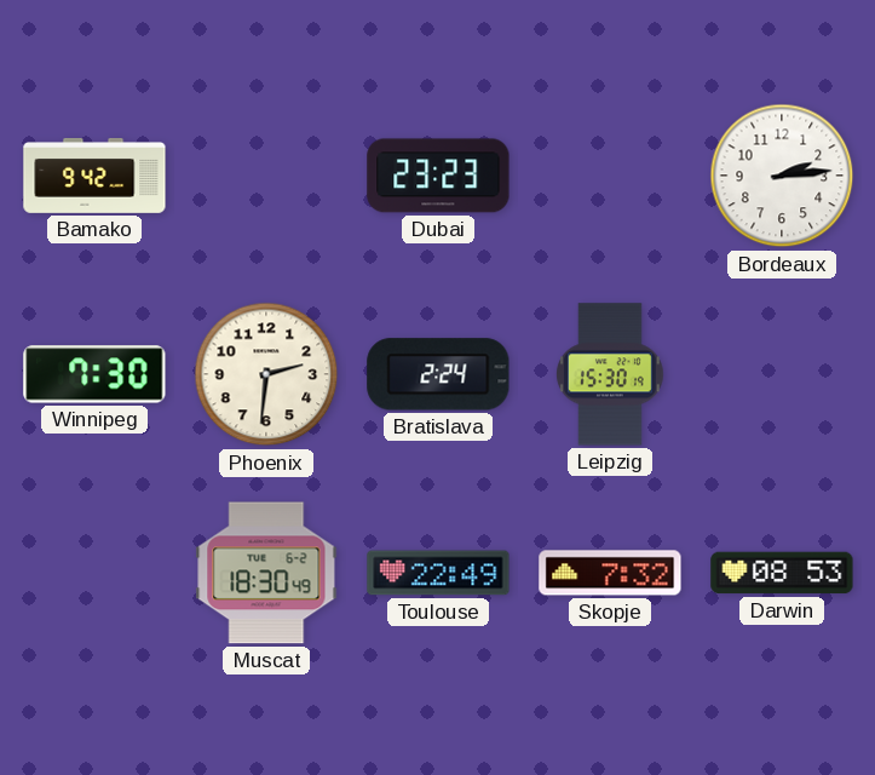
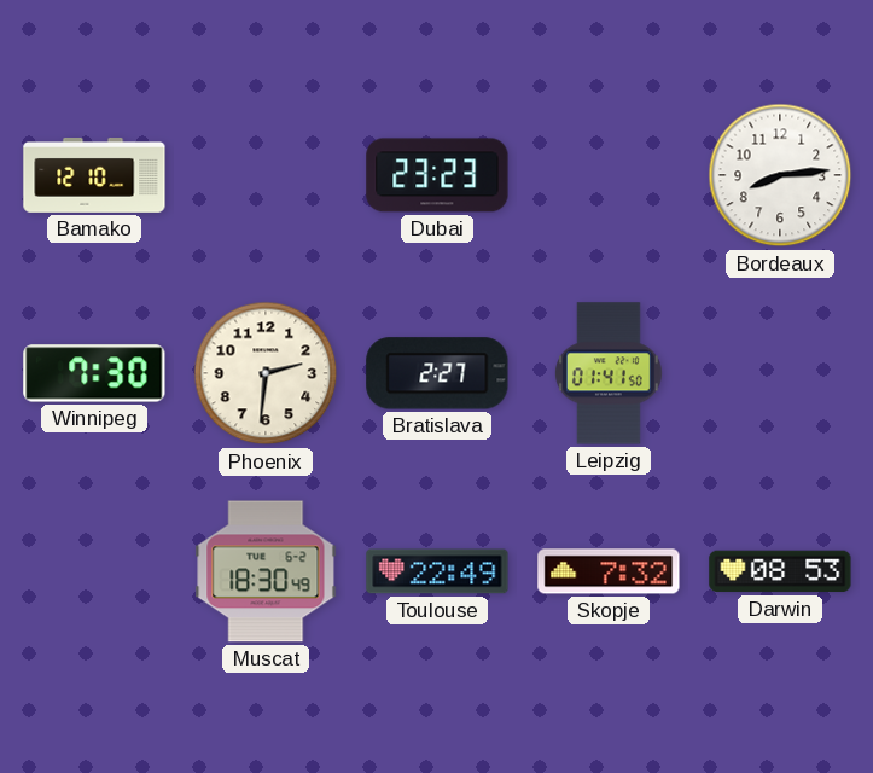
Bamako: 9:42 -> 12:10 (94, 176)
Bordeaux: 2:14 -> 8:14 (780, 175)
Bratislava: 2:24 -> 2:27 (437, 373)
Leipzig: 15:30 -> 01:41 (610, 373)
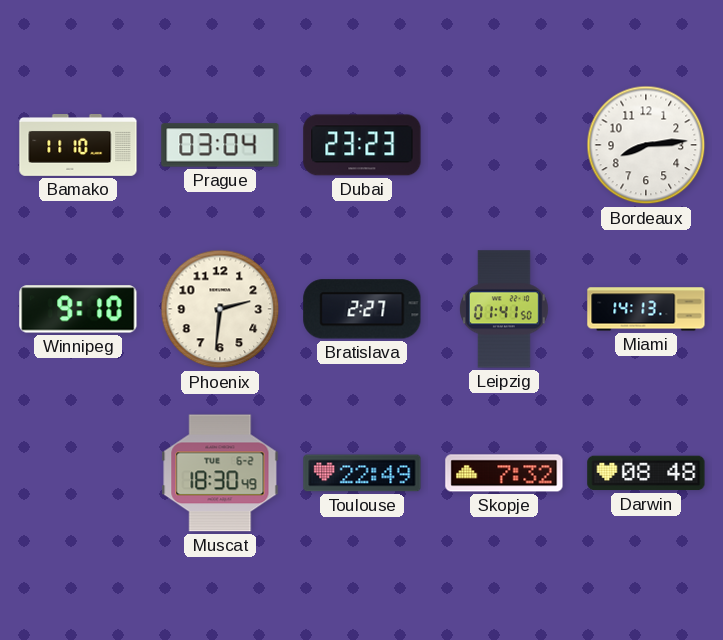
Bamako: 12:10 -> 11:10 (78, 146)
Prague: none -> 03:04 (220, 145)
Winnipeg: 7:30 -> 9:10 (78, 309)
Miami: none -> 14:13 (646, 309)
Darwin: 08:53 -> 08:48 (646, 473)
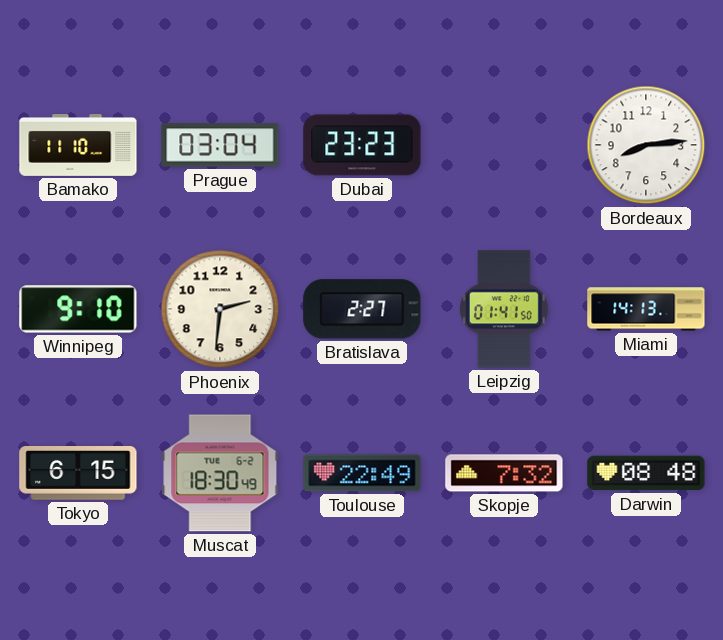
Tokyo: none -> 6:15 (78, 474)
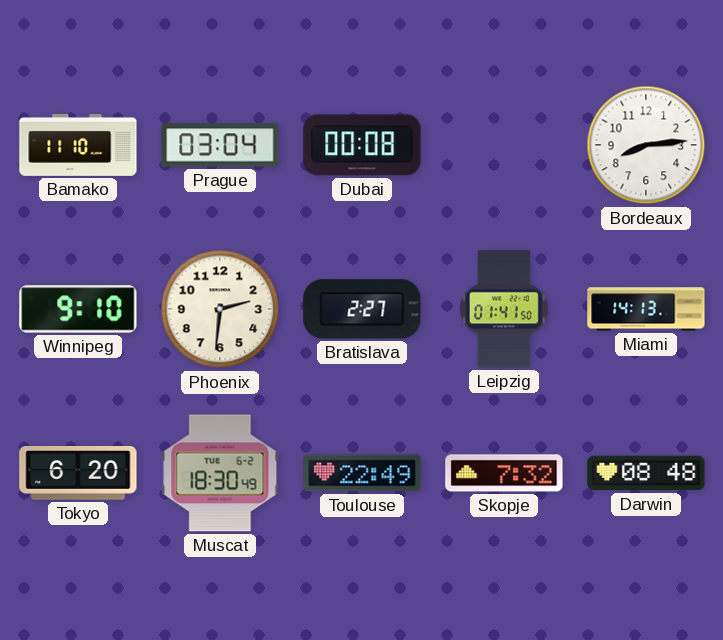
Dubai: 23:23 -> 00:08 (362, 145)
Tokyo: 6:15 -> 6:20 (78, 474)
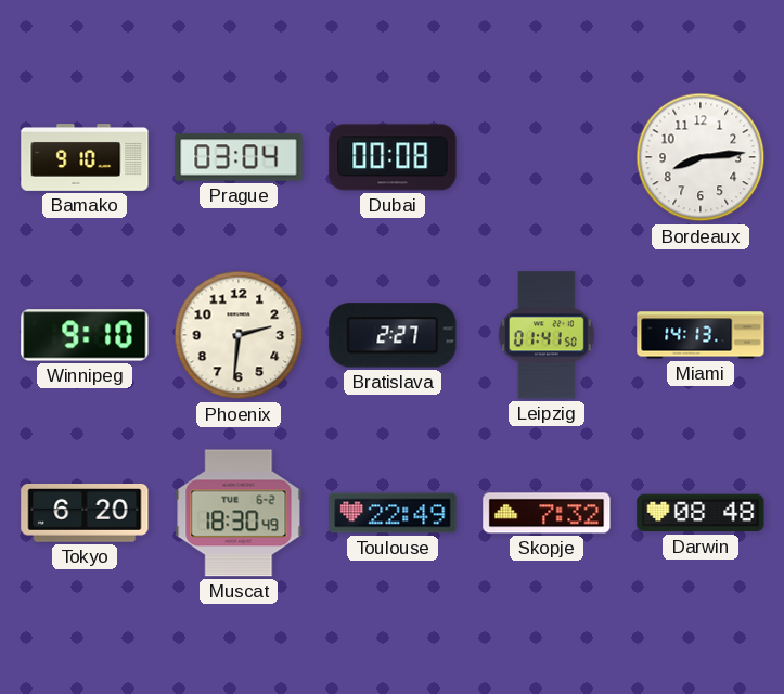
Bamako: 11:10 -> 9:10 (85, 158)
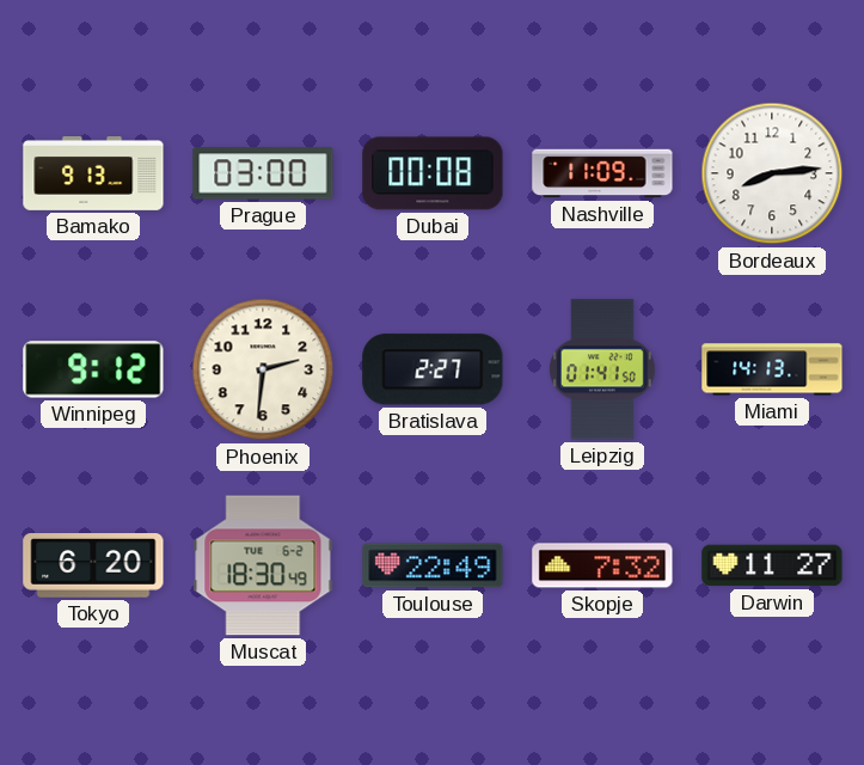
Bamako: 9:10 -> 9:13 (93, 175)
Prague: 03:04 -> 03:00 (263, 173)
Nashville: none -> 11:09 (602, 173)
Winnipeg: 9:10 -> 9:12 (93, 369)
Darwin: 08:48 -> 11:27 (772, 565)
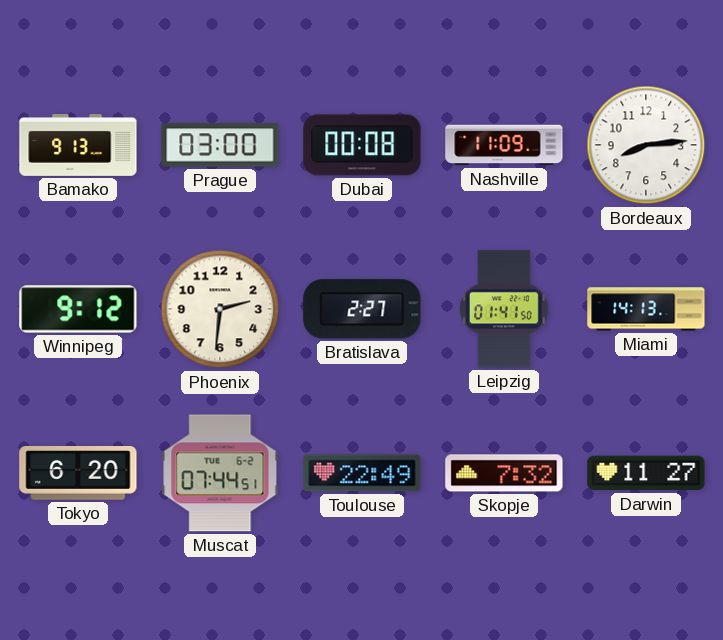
Muscat: 18:30 -> 07:44 (220, 473)
